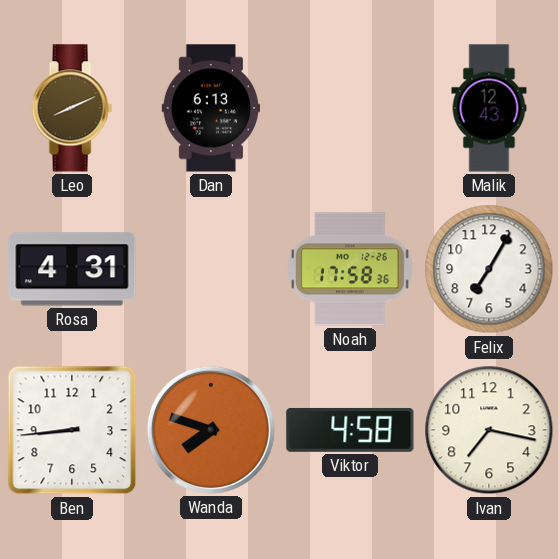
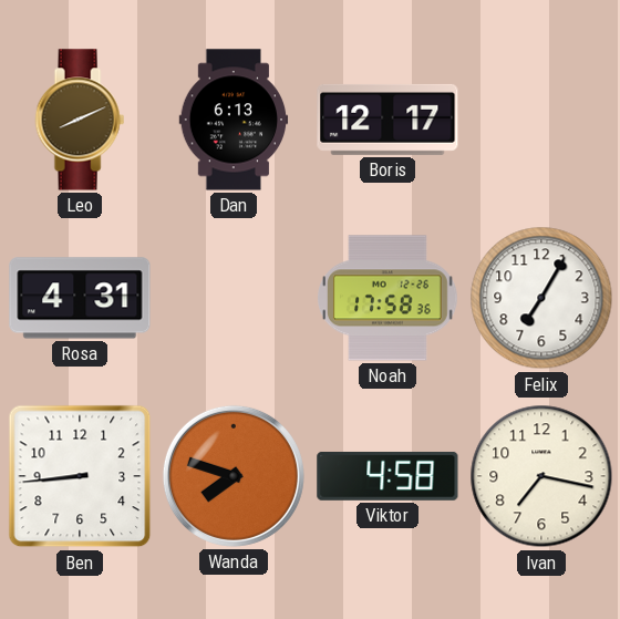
Boris: none -> 12:17 (387, 120)
Malik: 12:43 -> none (489, 108)
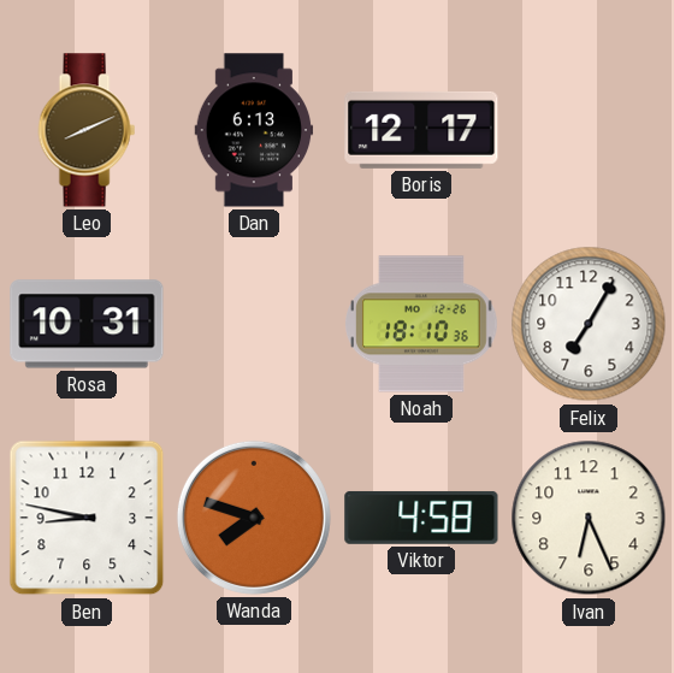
Rosa: 4:31 -> 10:31 (87, 324)
Noah: 17:58 -> 18:10 (422, 324)
Ben: 8:44 -> 8:47 (87, 518)
Ivan: 7:17 -> 6:26 (589, 518)
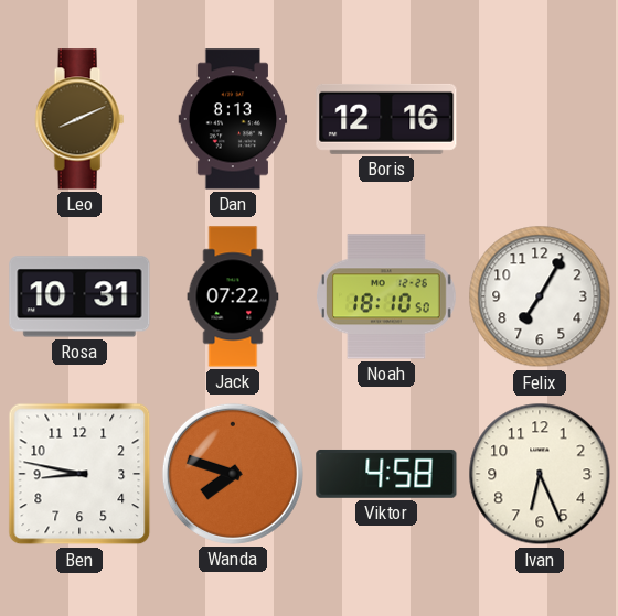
Dan: 6:13 -> 8:13 (233, 119)
Boris: 12:17 -> 12:16 (386, 119)
Jack: none -> 07:22 (233, 296)
Noah: 18:10:36 -> 18:10:50 (387, 296)
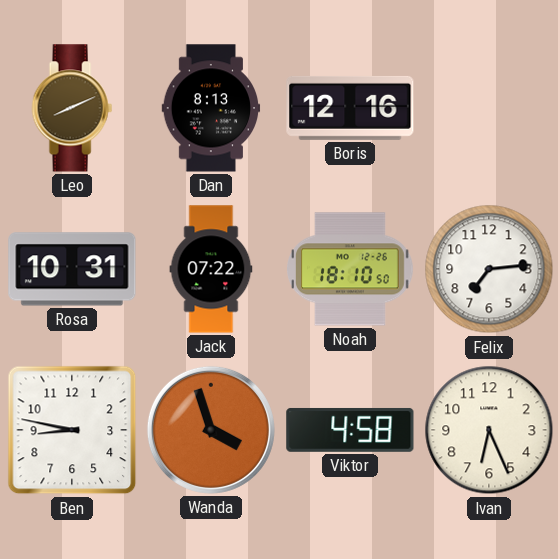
Felix: 7:05 -> 7:14 (489, 269)
Wanda: 7:48 -> 3:57 (211, 430)
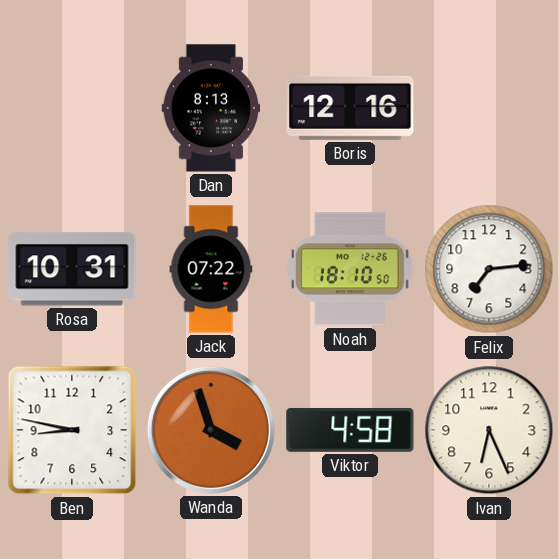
Leo: 8:11 -> none (72, 108)
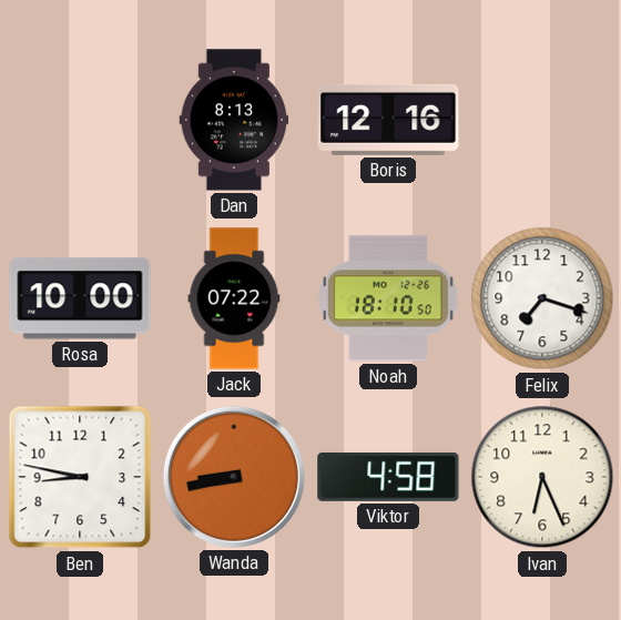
Rosa: 10:31 -> 10:00 (80, 298)
Felix: 7:14 -> 7:18 (542, 298)
Wanda: 3:57 -> 8:43 (234, 477)
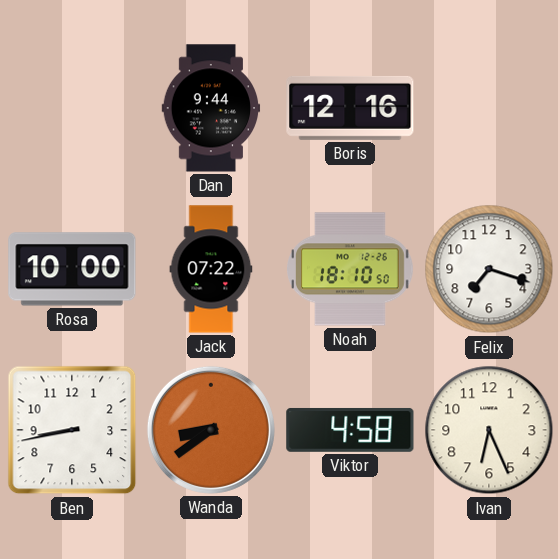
Dan: 8:13 -> 9:44 (211, 108)
Ben: 8:47 -> 8:43 (72, 430)
Wanda: 8:43 -> 8:39 (211, 430)
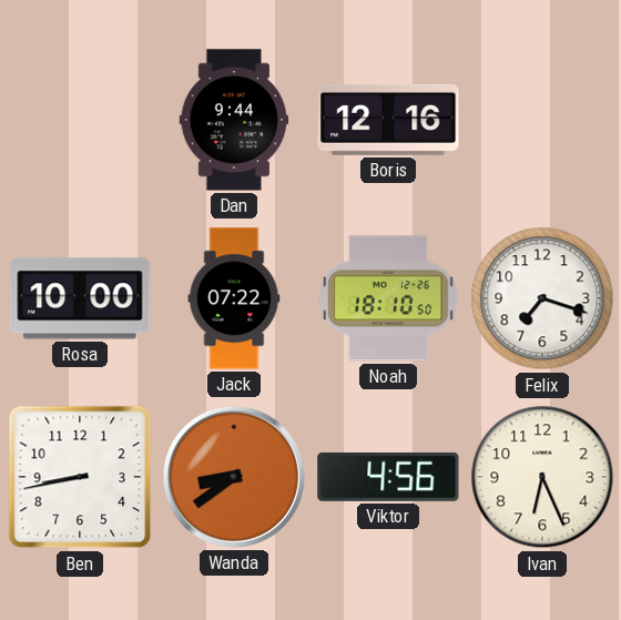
Viktor: 4:58 -> 4:56 (388, 477)
